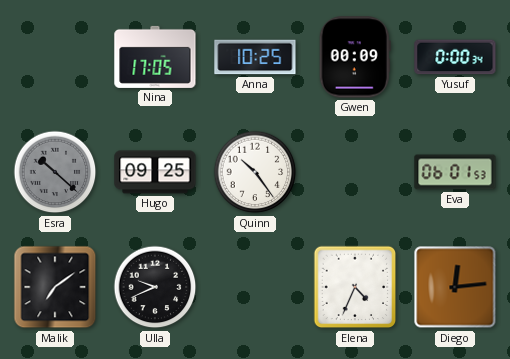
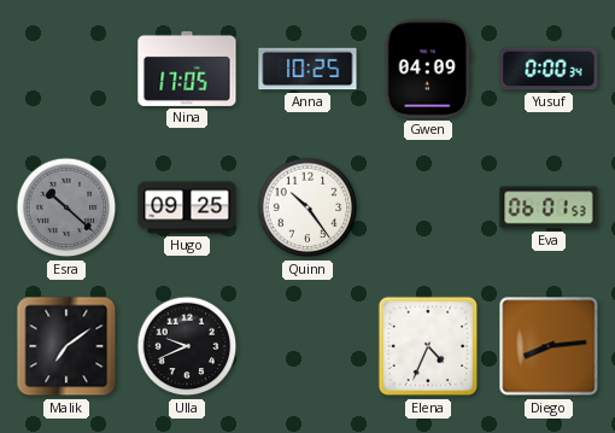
Gwen: 00:09 -> 04:09 (428, 69)
Diego: 12:14 -> 8:14 (549, 346)
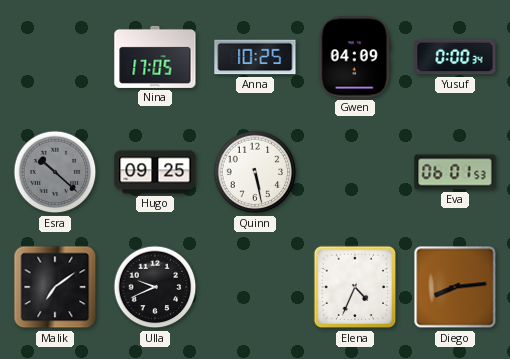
Quinn: 10:24 -> 5:28 (255, 172)
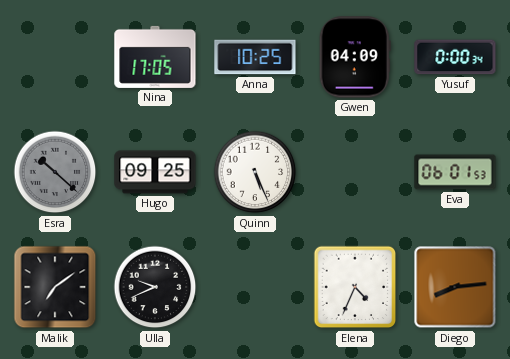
Quinn: 5:28 -> 5:26 (255, 172)
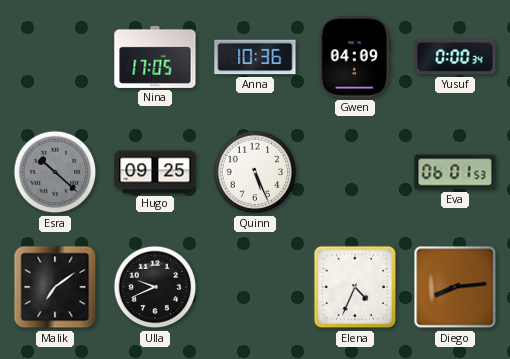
Anna: 10:25 -> 10:36 (255, 57)
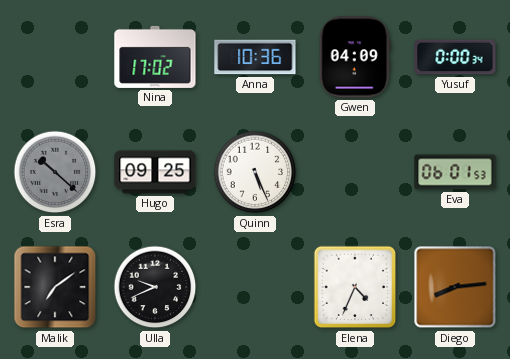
Nina: 17:05 -> 17:02 (155, 57)
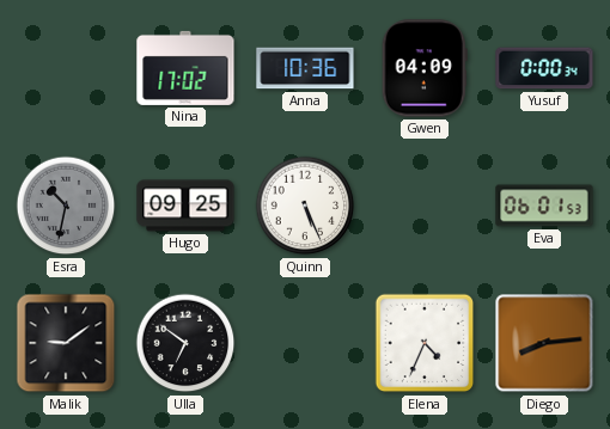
Esra: 10:22 -> 10:32 (66, 206)
Malik: 7:09 -> 9:09 (66, 343)
Ulla: 9:41 -> 6:51 (185, 343)
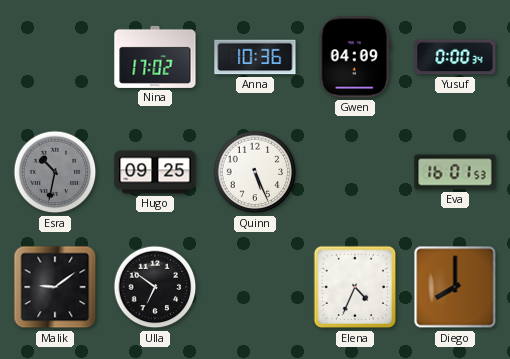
Eva: 06:01 -> 16:01 (455, 172)
Diego: 8:14 -> 8:00 (455, 287)
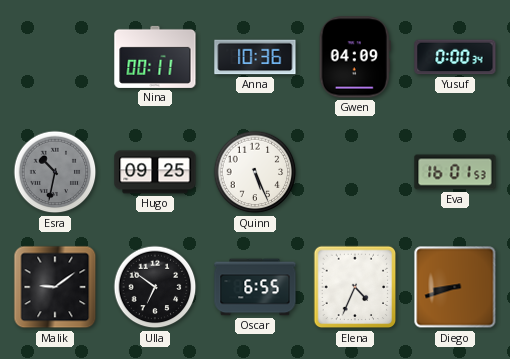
Nina: 17:02 -> 00:11 (155, 57)
Oscar: none -> 6:55 (255, 287)
Diego: 8:00 -> 8:42 (455, 287)
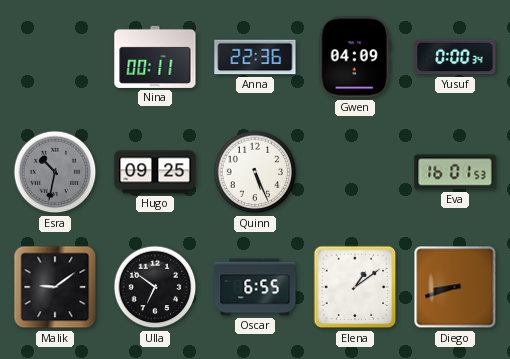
Anna: 10:36 -> 22:36 (255, 57)
Elena: 4:34 -> 1:09 (355, 287)
